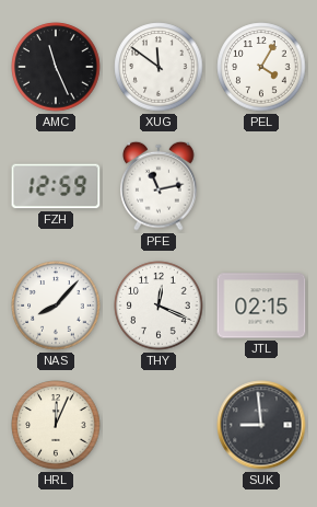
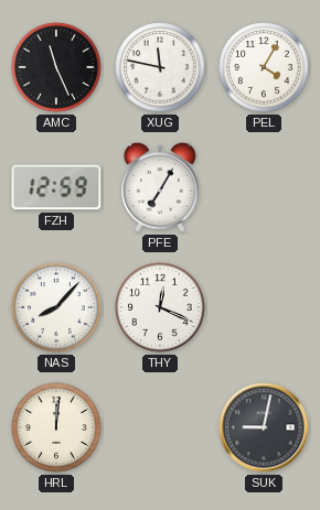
XUG: 11:51 -> 11:47 (160, 67)
PFE: 11:13 -> 7:05 (160, 187)
JTL: 02:15 -> none (261, 306)
HRL: 12:04 -> 12:01 (56, 427)
SUK: 8:59 -> 9:02 (264, 427)
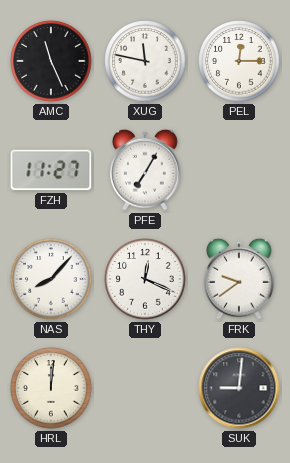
PEL: 4:05 -> 12:15 (239, 61)
FZH: 12:59 -> 11:27 (51, 170)
FRK: none -> 9:39 (239, 279)
SUK: 9:02 -> 9:01 (239, 388)
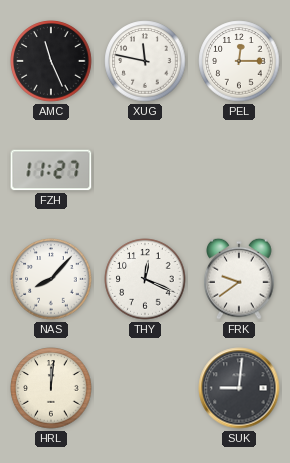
PFE: 7:05 -> none (145, 170)
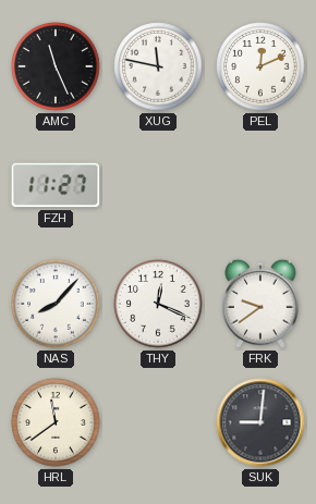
PEL: 12:15 -> 12:11 (260, 66)
HRL: 12:01 -> 11:39 (56, 422)
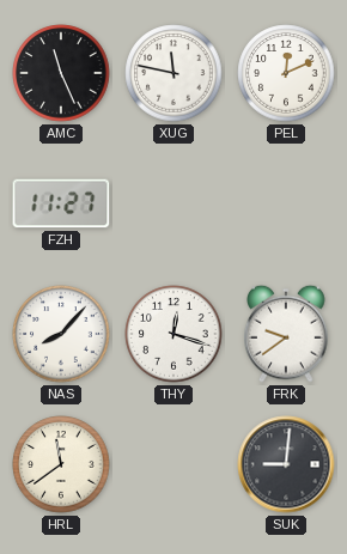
THY: 12:19 -> 12:18 (173, 334)
